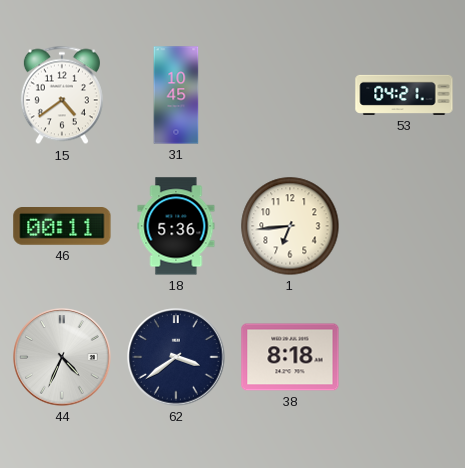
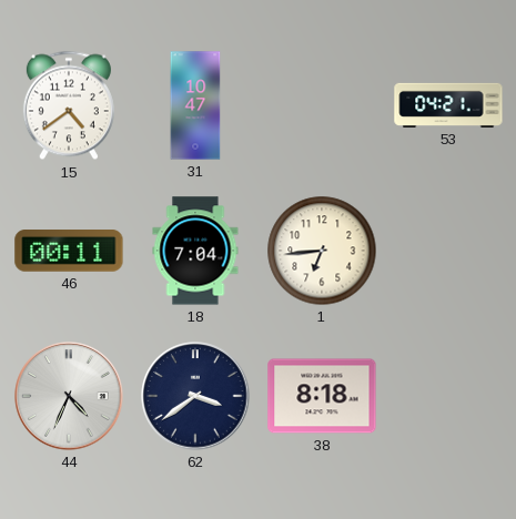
31: 10:45 -> 10:47 (195, 105)
18: 5:36 -> 7:04 (195, 251)
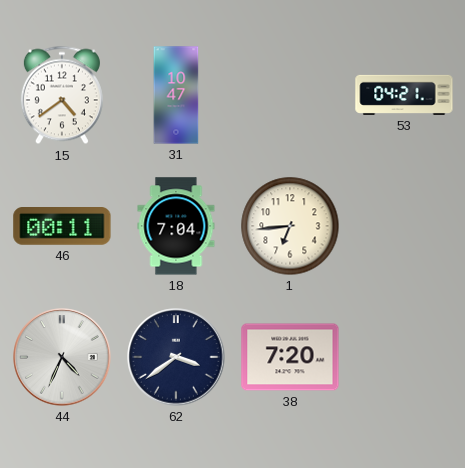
38: 8:18 -> 7:20 (290, 357)
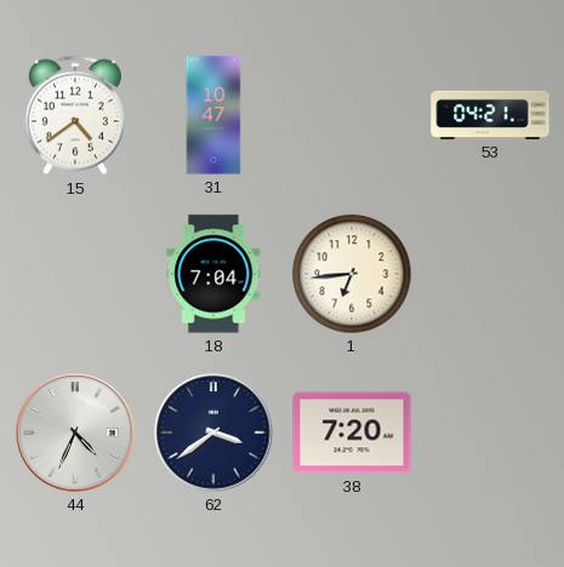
46: 00:11 -> none (62, 227)
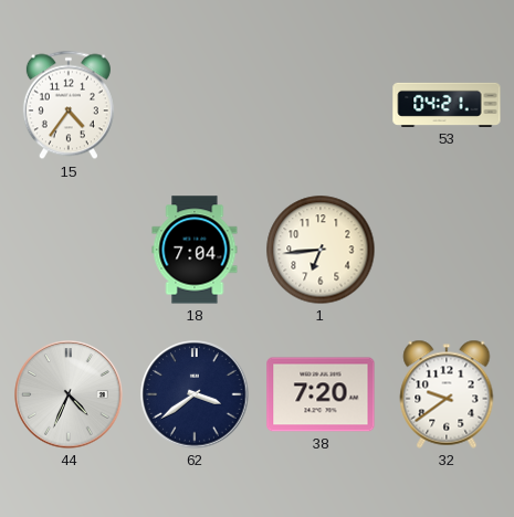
15: 4:39 -> 4:36 (69, 105)
31: 10:47 -> none (213, 115)
32: none -> 9:39 (447, 394)
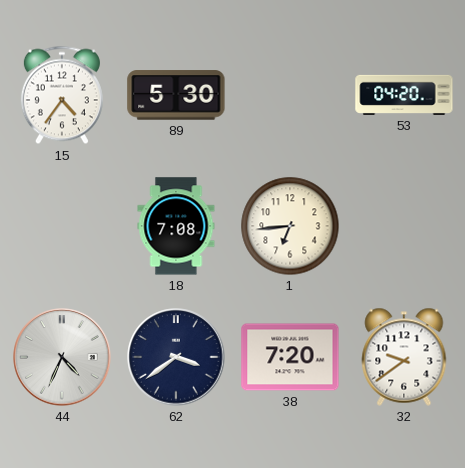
89: none -> 5:30 (176, 95)
53: 04:21 -> 04:20 (404, 95)
18: 7:04 -> 7:08 (176, 226)
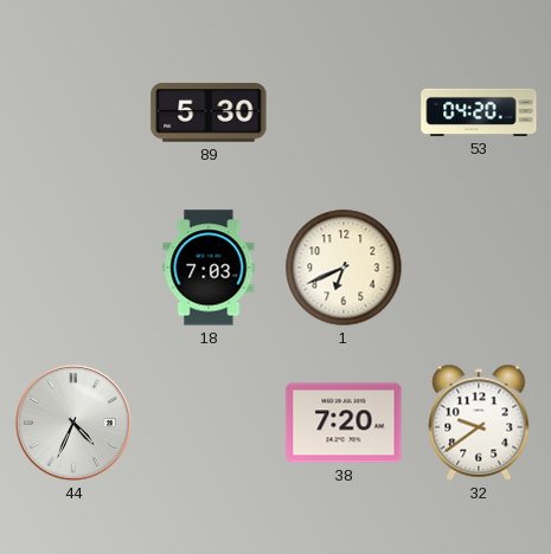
15: 4:36 -> none (62, 95)
18: 7:08 -> 7:03 (209, 268)
1: 6:44 -> 6:41 (344, 268)
62: 3:39 -> none (176, 357)
